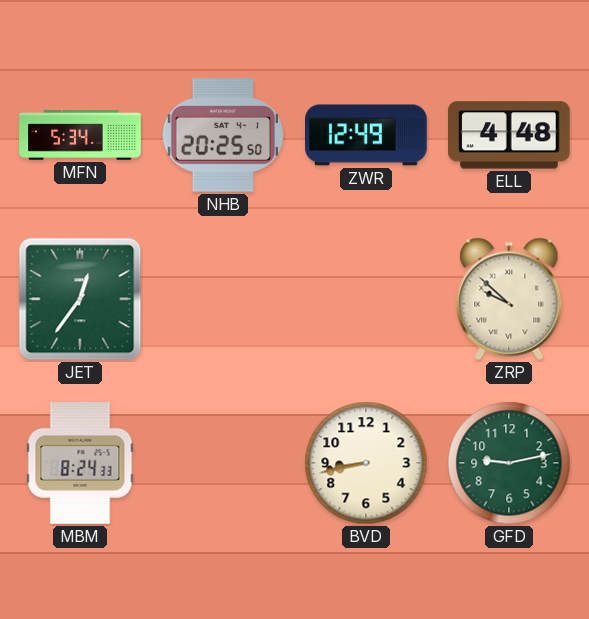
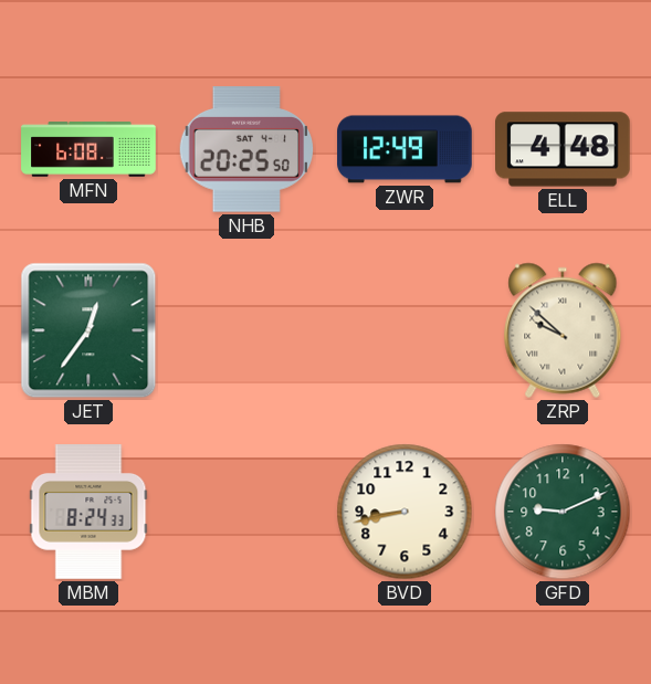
MFN: 5:34 -> 6:08 (88, 149)
GFD: 9:13 -> 9:11 (563, 512)
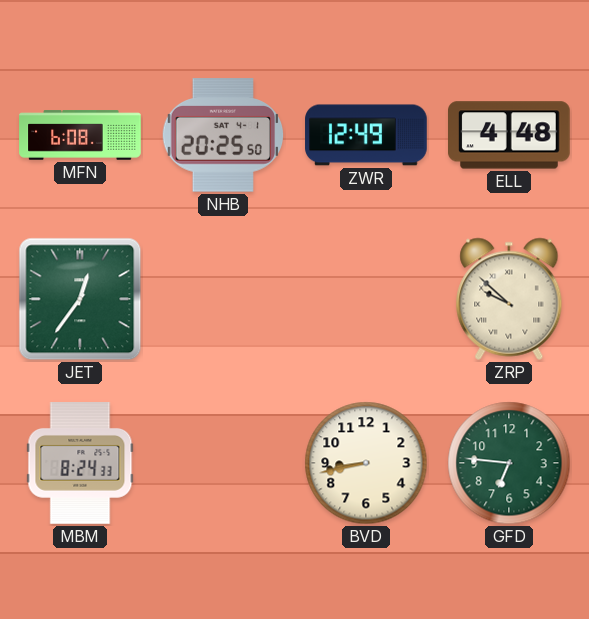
GFD: 9:11 -> 6:46 (509, 463)
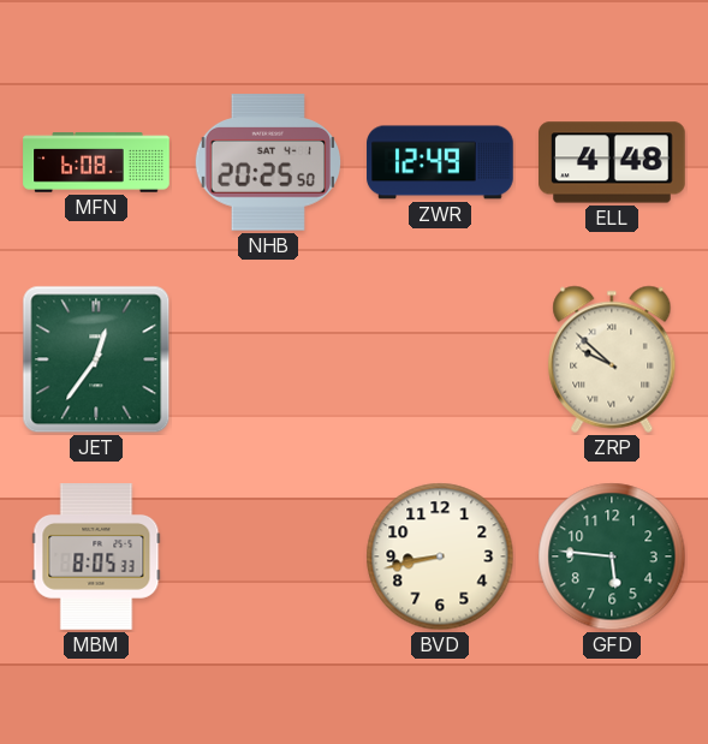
MBM: 8:24 -> 8:05 (96, 556)
GFD: 6:46 -> 5:46 (612, 556)
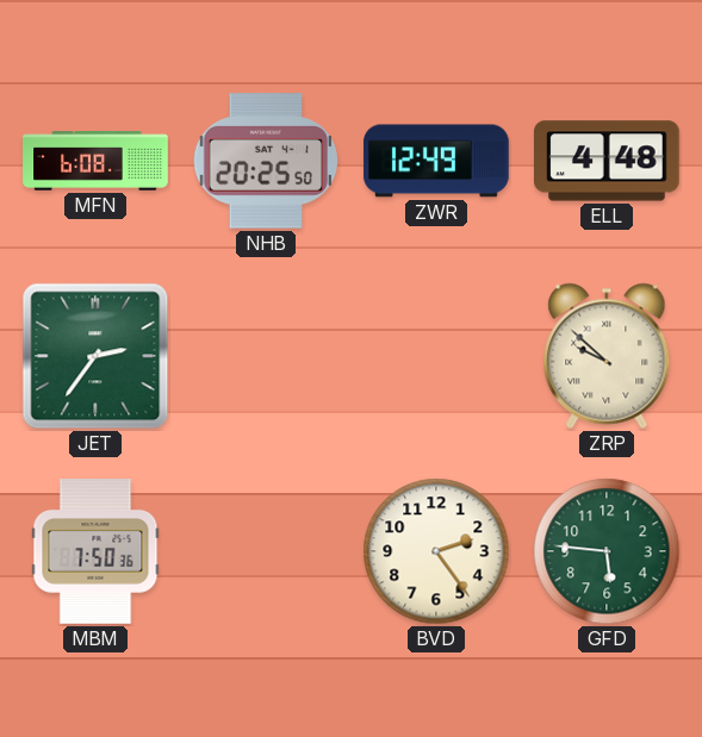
JET: 12:36 -> 2:36 (95, 356)
MBM: 8:05 -> 7:50 (95, 551)
BVD: 8:43 -> 2:24 (436, 551)
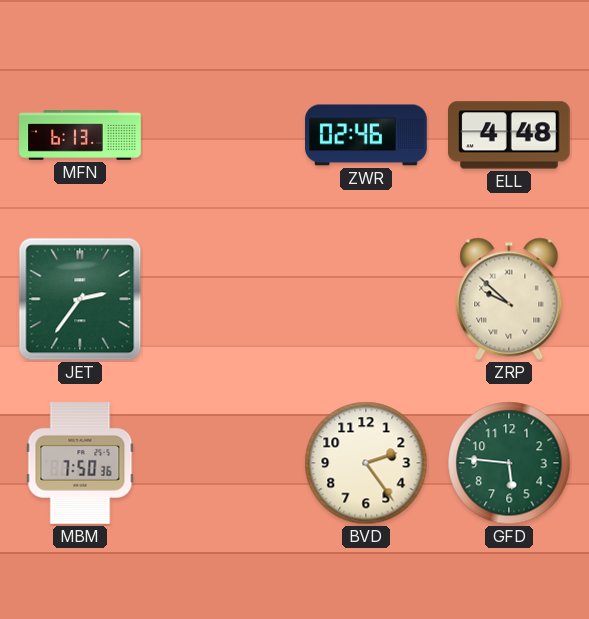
MFN: 6:08 -> 6:13 (80, 135)
NHB: 20:25 -> none (266, 161)
ZWR: 12:49 -> 02:46 (366, 135)
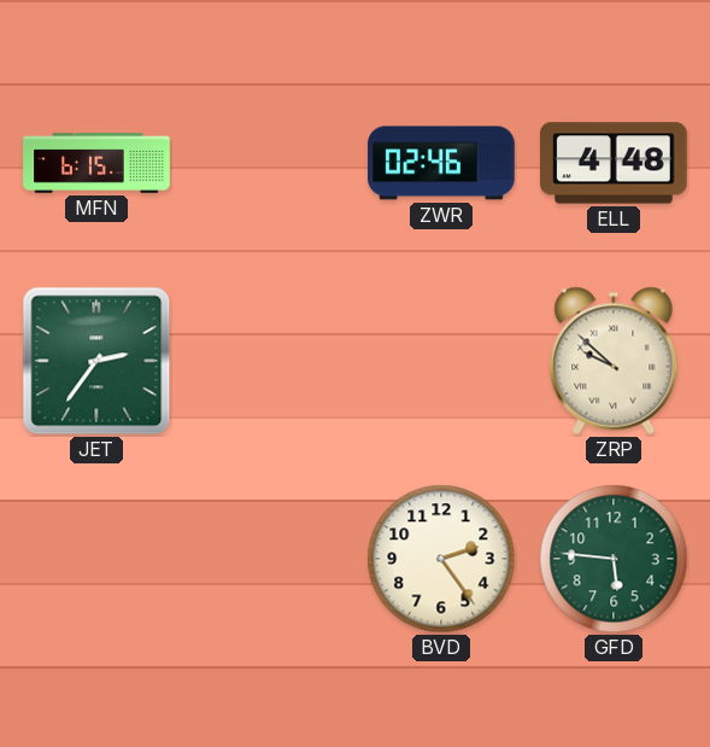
MFN: 6:13 -> 6:15 (96, 163)
MBM: 7:50 -> none (80, 463)
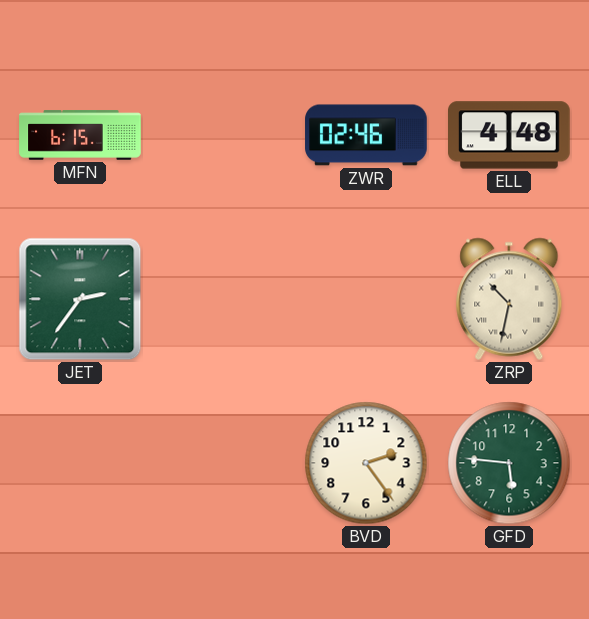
ZRP: 9:52 -> 10:32 (509, 299)
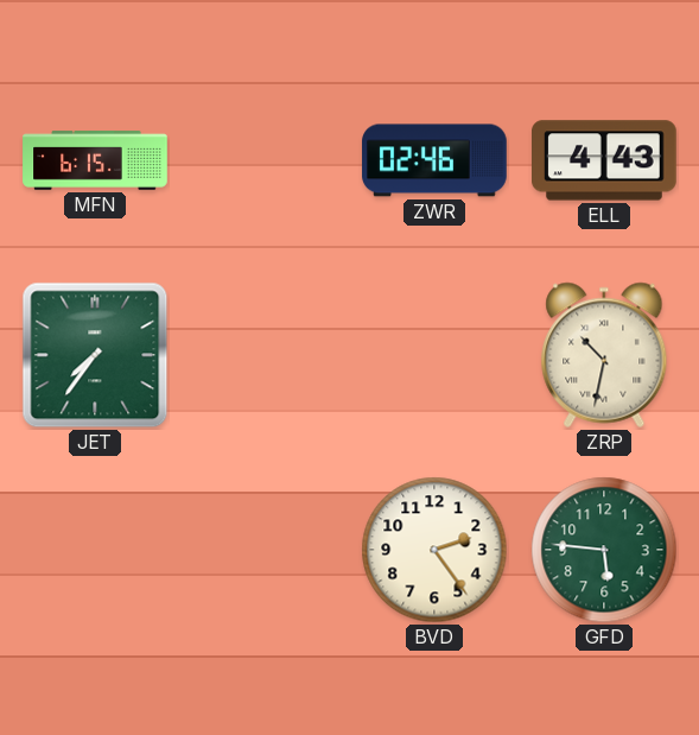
ELL: 4:48 -> 4:43 (605, 160)
JET: 2:36 -> 7:36 (95, 355)
